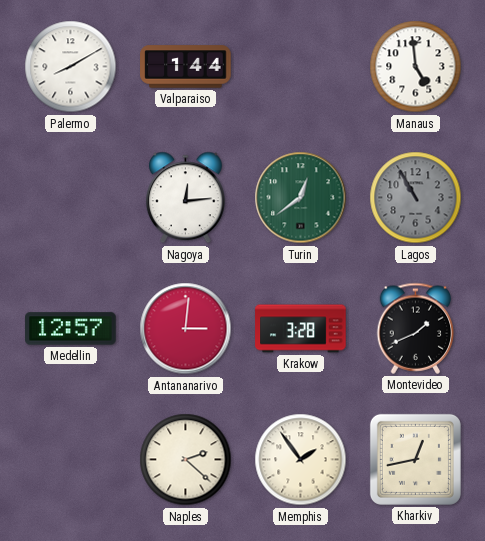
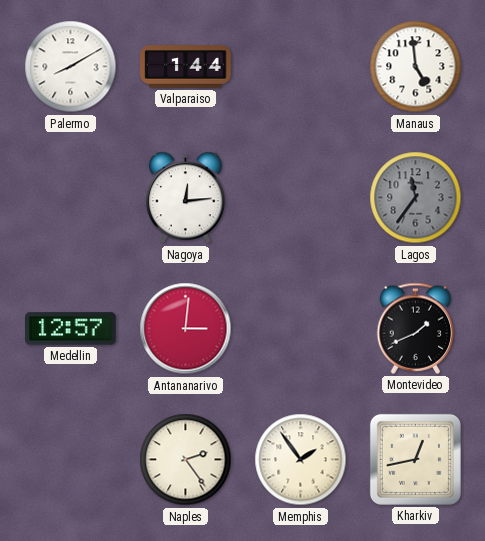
Turin: 12:39 -> none (301, 198)
Lagos: 10:55 -> 11:36 (416, 198)
Krakow: 3:28 -> none (301, 329)
Naples: 2:22 -> 2:24 (186, 460)
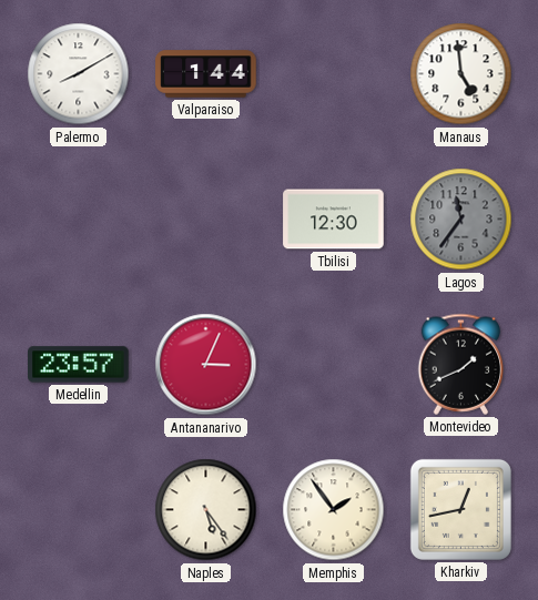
Nagoya: 12:14 -> none (185, 198)
Tbilisi: none -> 12:30 (334, 220)
Medellin: 12:57 -> 23:57 (79, 365)
Antananarivo: 3:01 -> 3:04 (206, 365)
Naples: 2:24 -> 5:24 (206, 510)
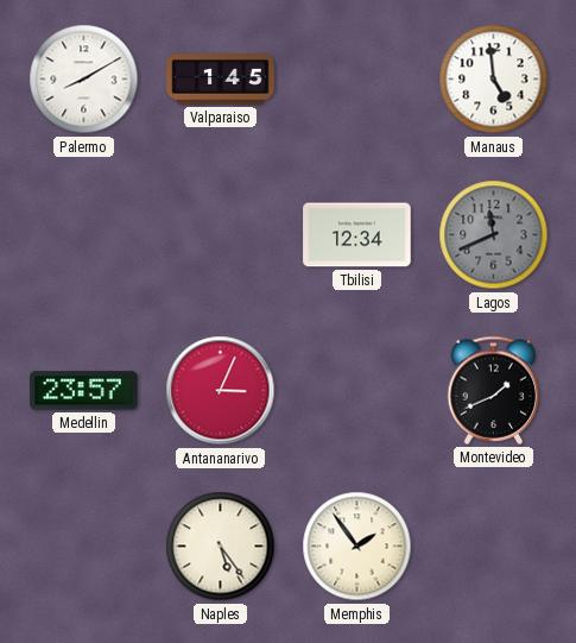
Valparaiso: 1:44 -> 1:45 (221, 80)
Tbilisi: 12:30 -> 12:34 (357, 235)
Lagos: 11:36 -> 11:41 (494, 235)
Kharkiv: 12:43 -> none (460, 509)
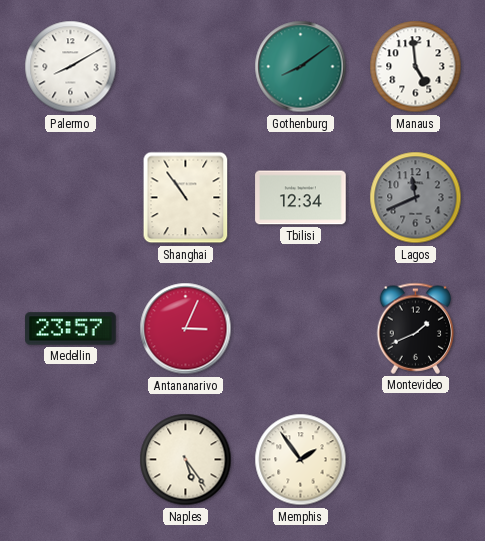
Valparaiso: 1:45 -> none (221, 80)
Gothenburg: none -> 8:09 (301, 67)
Shanghai: none -> 10:54 (186, 198)
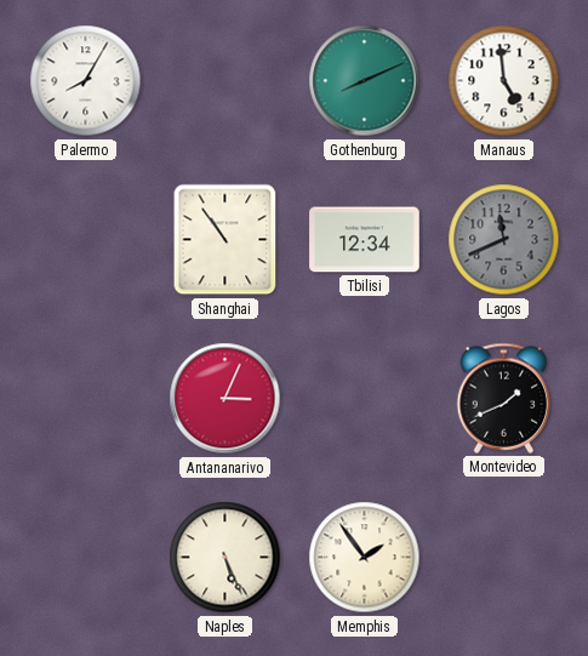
Palermo: 8:10 -> 8:05 (86, 81)
Gothenburg: 8:09 -> 8:11 (365, 81)
Medellin: 23:57 -> none (71, 329)
Naples: 5:24 -> 5:26 (226, 558)
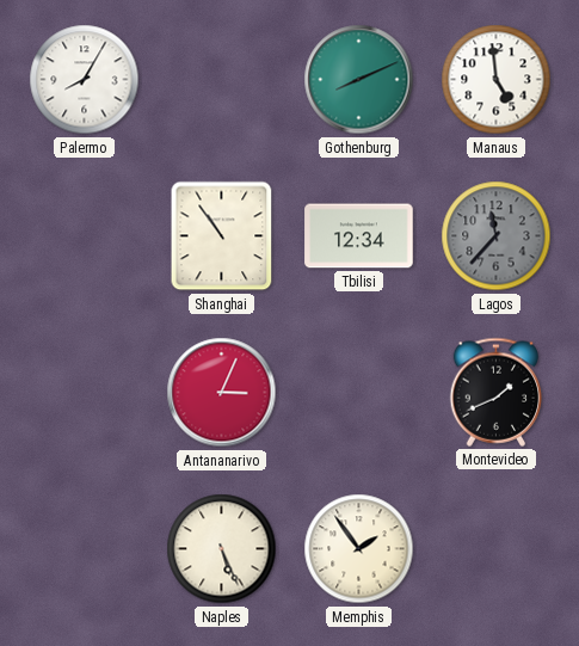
Lagos: 11:41 -> 11:37 (497, 236)
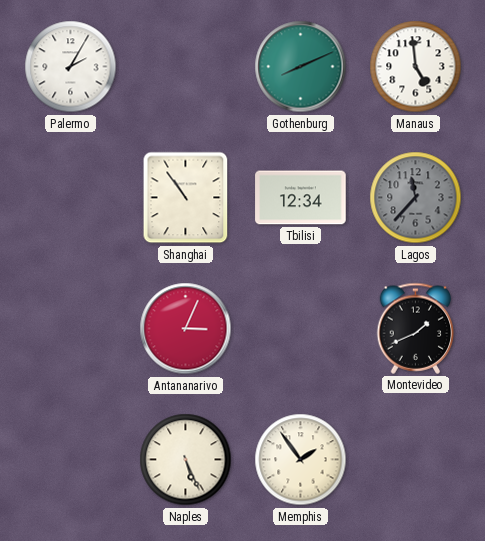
Palermo: 8:05 -> 2:05 (71, 67)
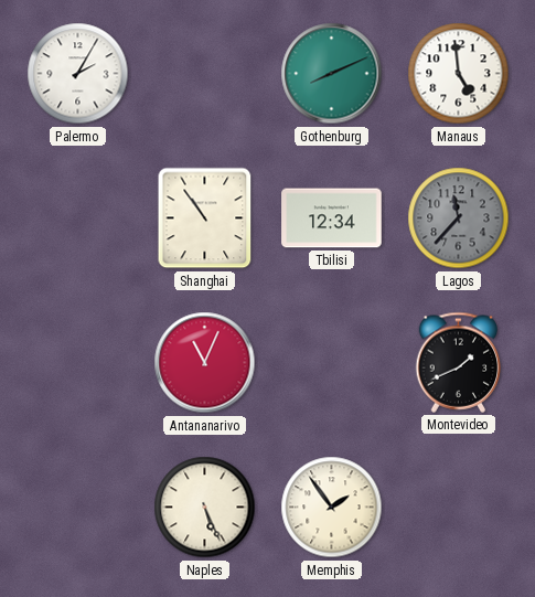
Antananarivo: 3:04 -> 11:04 (205, 363)
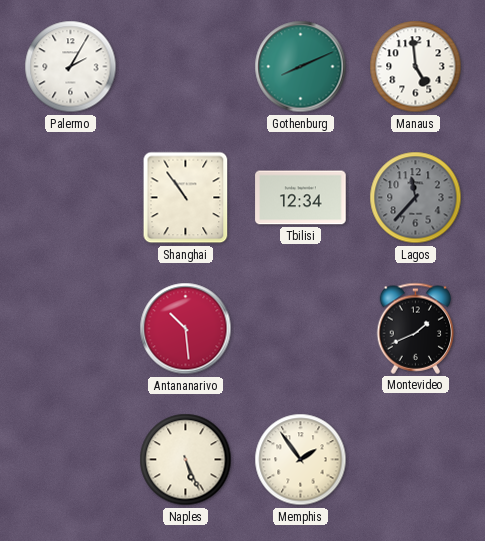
Antananarivo: 11:04 -> 10:29 (186, 329)
